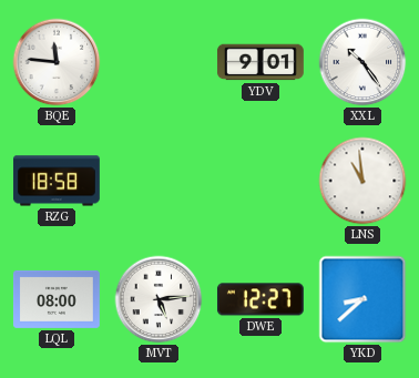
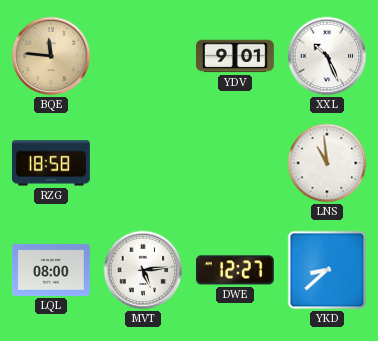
BQE dial: white -> champagne (51, 56)
XXL: 10:24 -> 10:26 (327, 56)
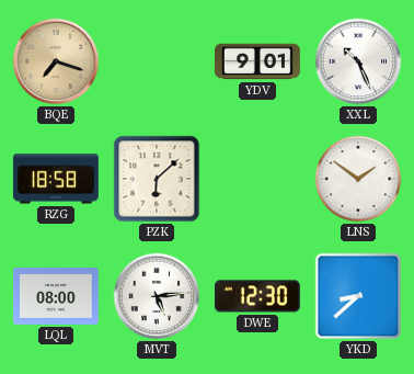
BQE: 11:46 -> 7:18 (56, 61)
PZK: none -> 6:08 (157, 179)
LNS: 10:59 -> 1:51 (358, 179)
DWE: 12:27 -> 12:30 (257, 296)
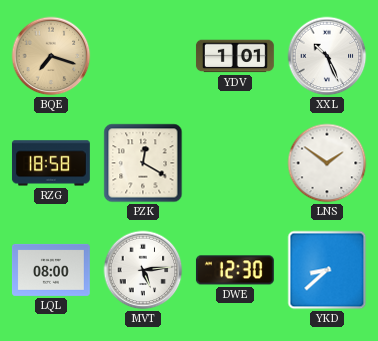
YDV: 9:01 -> 1:01 (235, 56)
PZK: 6:08 -> 12:20 (143, 163)
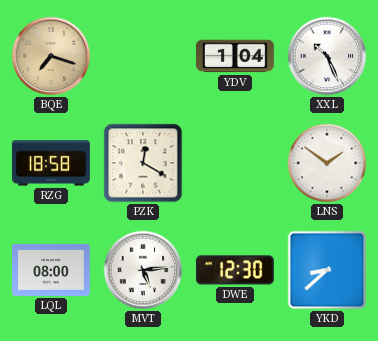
YDV: 1:01 -> 1:04 (235, 56)
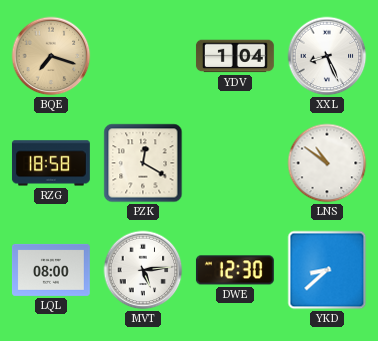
XXL: 10:26 -> 8:26 (327, 56)
LNS: 1:51 -> 10:51 (327, 163)
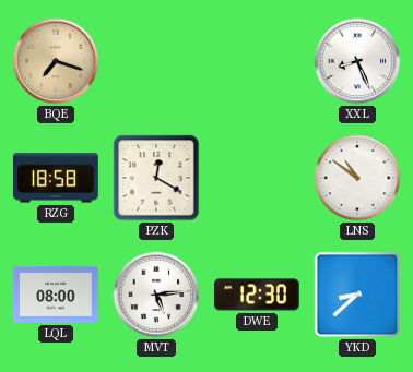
YDV: 1:04 -> none (235, 56)
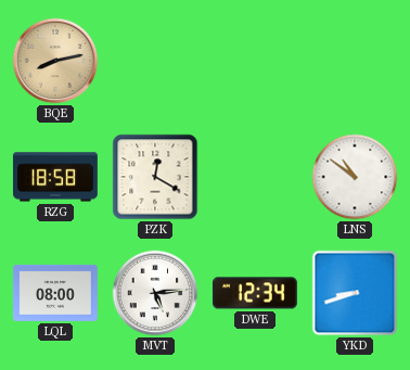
BQE: 7:18 -> 8:13 (55, 61)
XXL: 8:26 -> none (357, 61)
DWE: 12:30 -> 12:34 (255, 293)
YKD: 8:38 -> 8:42 (355, 293)
